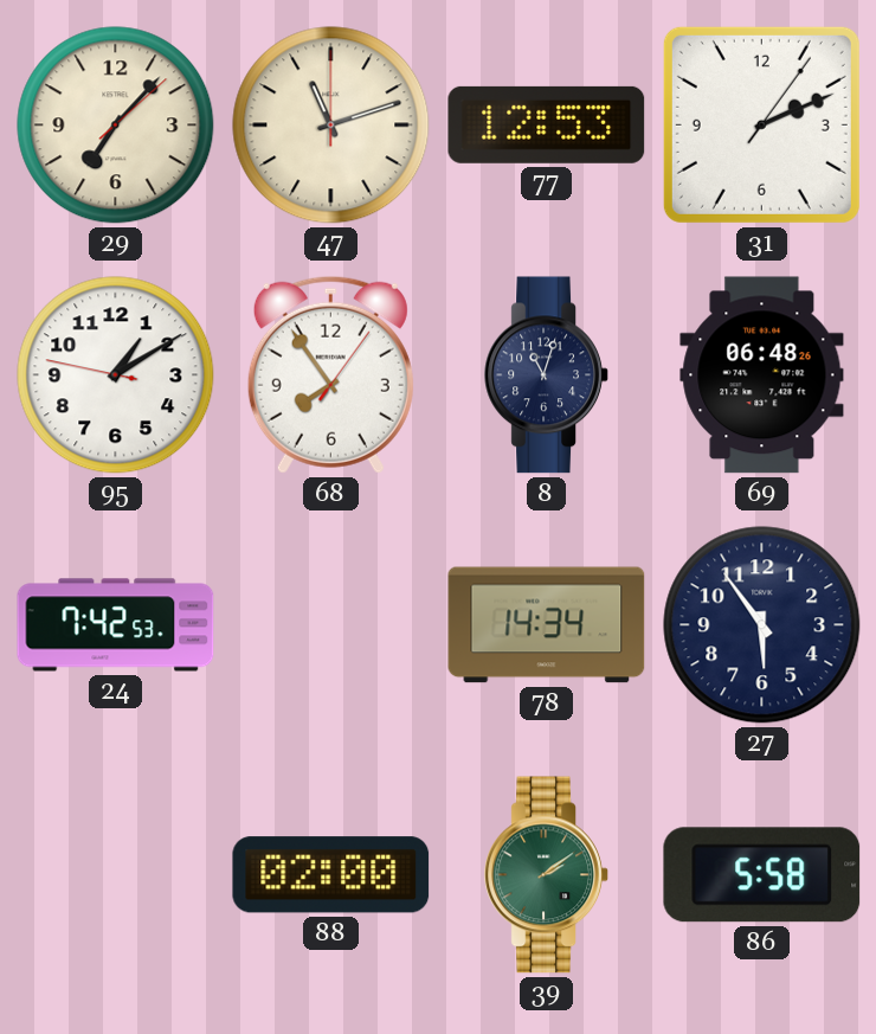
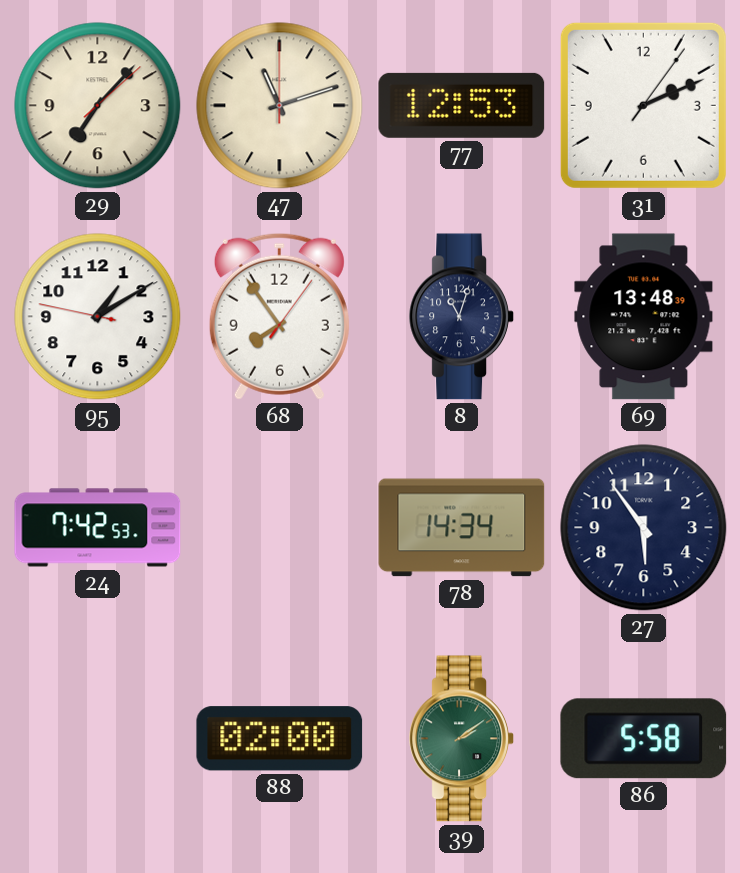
69: 06:48 -> 13:48 (644, 317)
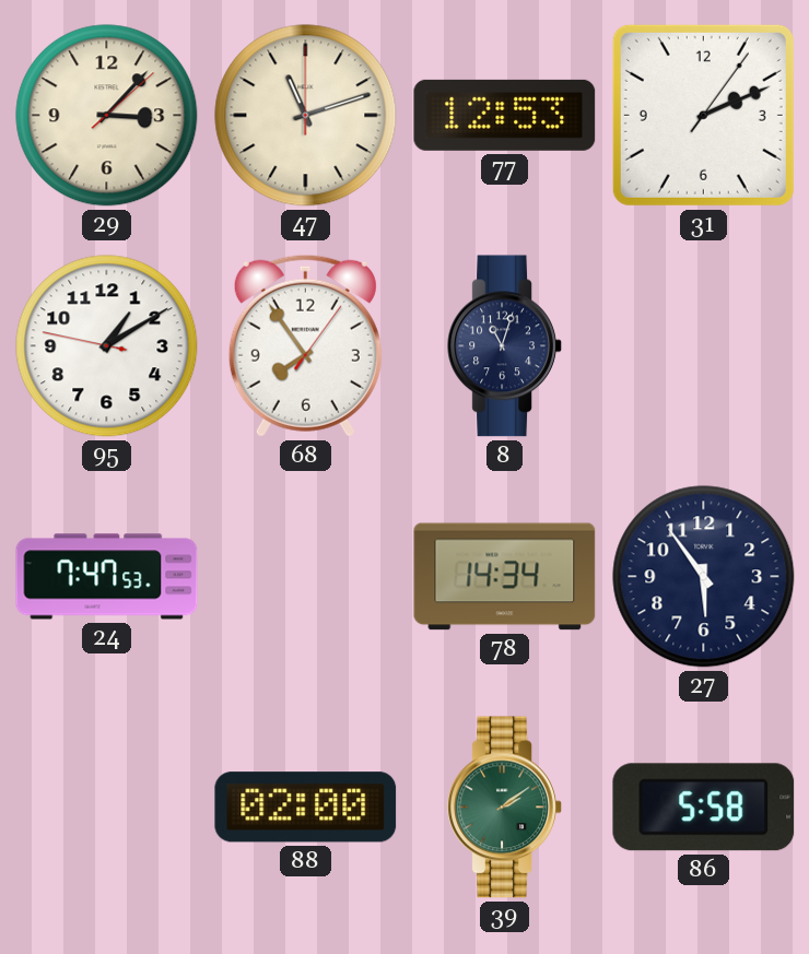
29: 7:07 -> 3:07 (107, 116)
69: 13:48 -> none (644, 317)
24: 7:42 -> 7:47 (107, 577)
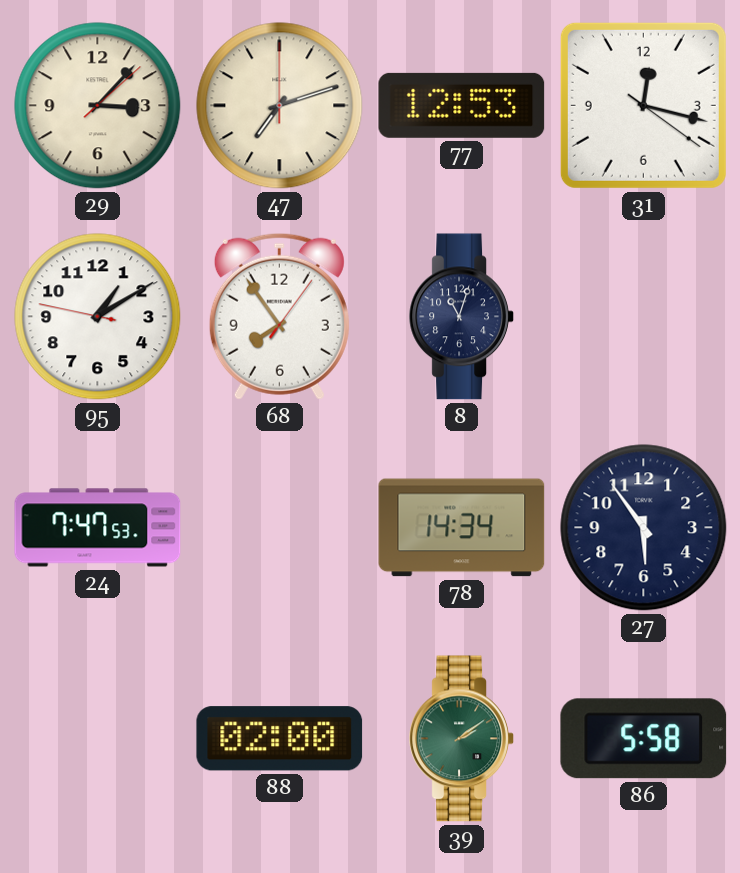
47: 11:12 -> 7:12 (280, 106)
31: 2:11 -> 12:17 (643, 105)
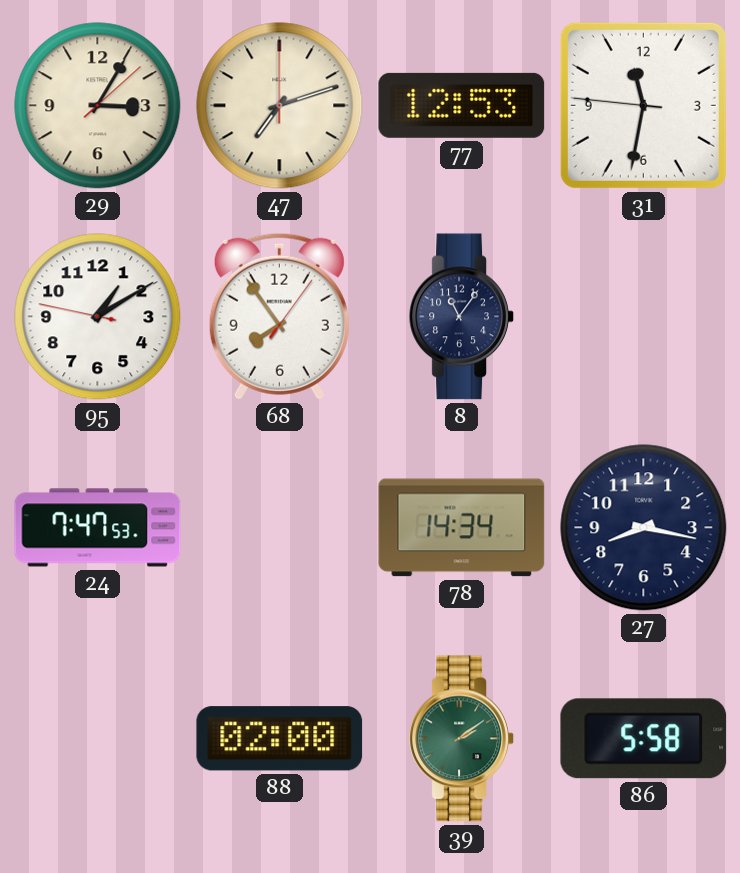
29: 3:07 -> 3:05 (98, 106)
31: 12:17 -> 11:31 (643, 105)
8: 11:03 -> 11:06 (462, 317)
27: 5:54 -> 8:17 (644, 528)
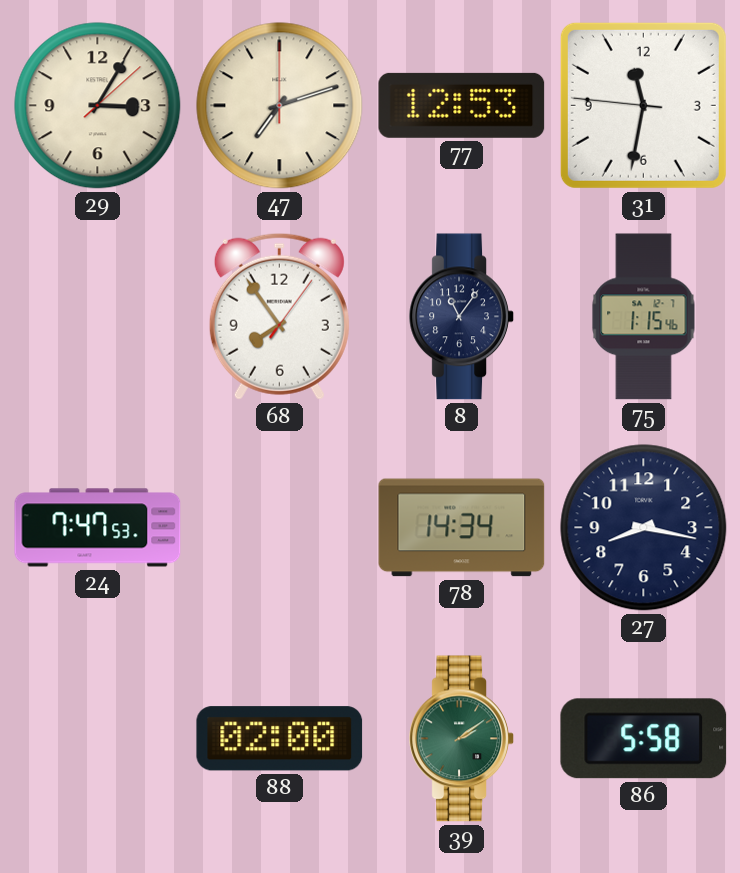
95: 1:09 -> none (98, 317)
75: none -> 1:15 (644, 317)
